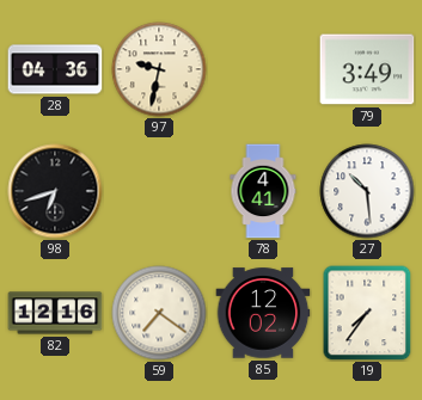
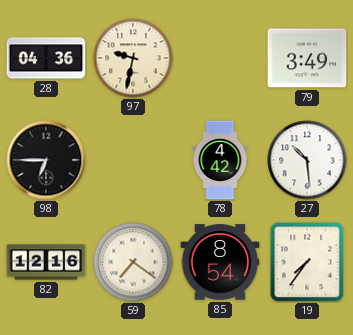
98: 6:42 -> 6:45 (46, 160)
78: 4:41 -> 4:42 (220, 160)
85: 12:02 -> 8:54 (220, 262)
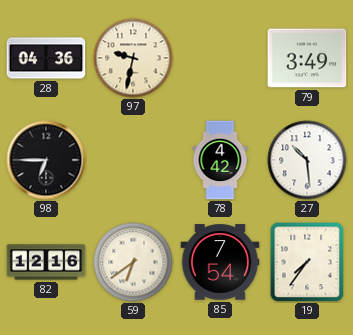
59: 7:21 -> 6:39 (133, 262)
85: 8:54 -> 7:54 (220, 262)
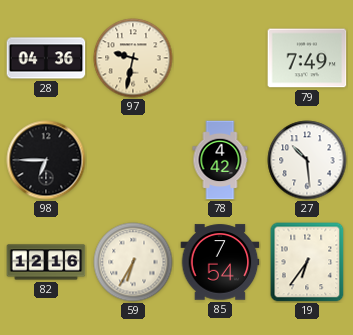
79: 3:49 -> 7:49 (307, 58)
59: 6:39 -> 6:35 (133, 262)
19: 7:36 -> 6:36 (307, 262)
